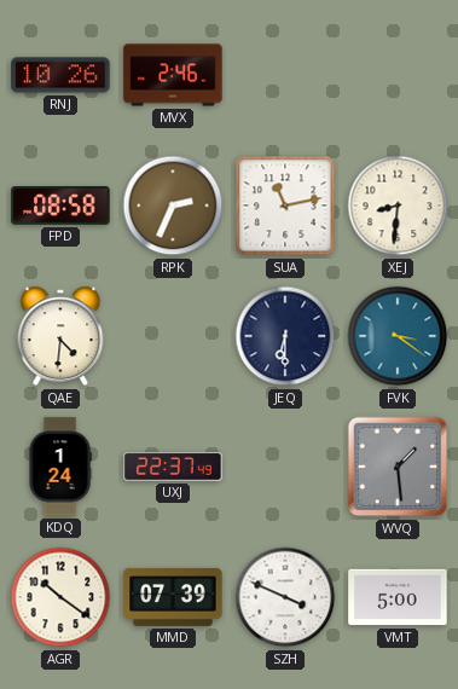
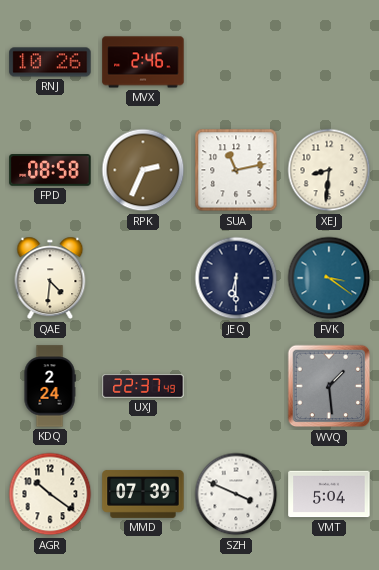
KDQ: 1:24 -> 2:24 (50, 386)
VMT: 5:00 -> 5:04 (329, 494)
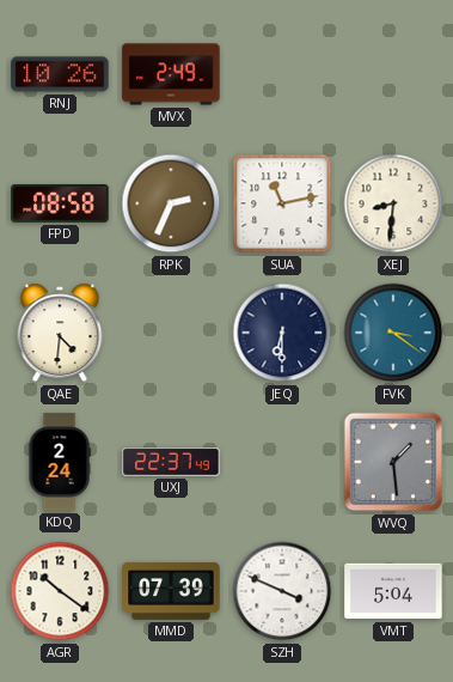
MVX: 2:46 -> 2:49 (171, 74)
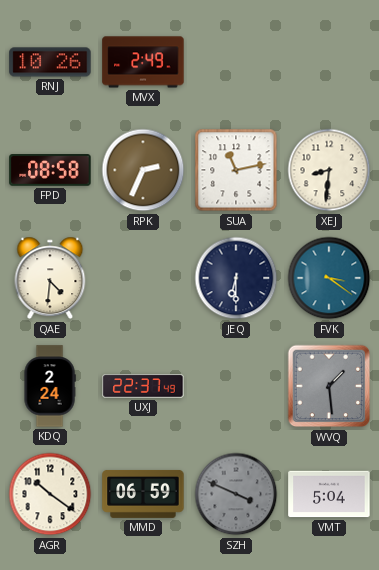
MMD: 07:39 -> 06:59 (143, 494)
SZH dial: white -> grey (236, 494)
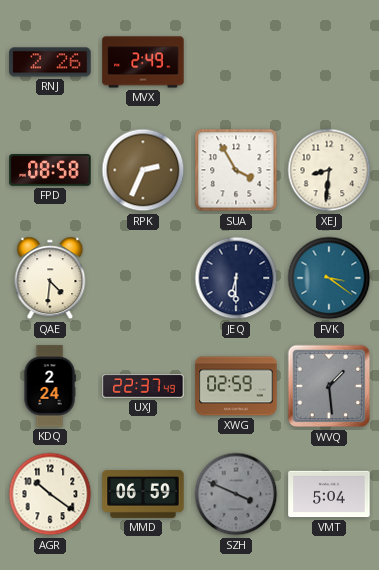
RNJ: 10:26 -> 2:26 (50, 62)
SUA: 11:13 -> 3:55 (236, 170)
XWG: none -> 02:59 (236, 386)
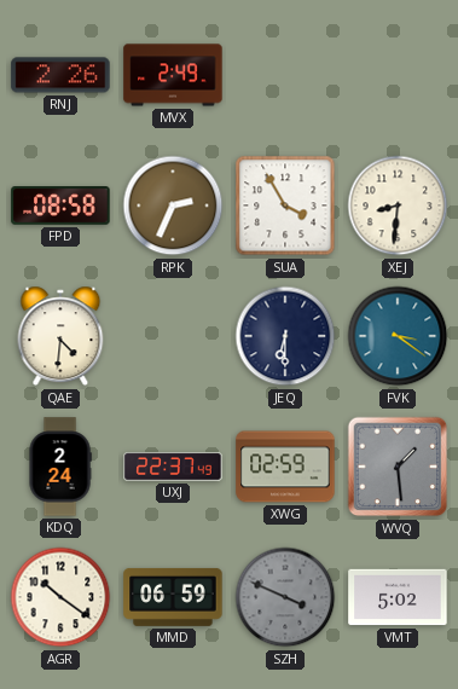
VMT: 5:04 -> 5:02 (398, 597)
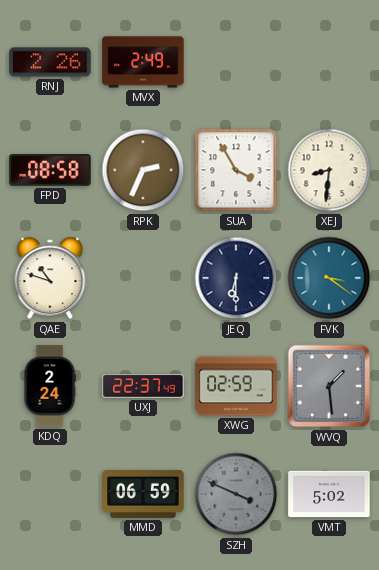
QAE: 4:31 -> 10:48 (50, 278)
AGR: 10:21 -> none (60, 597)
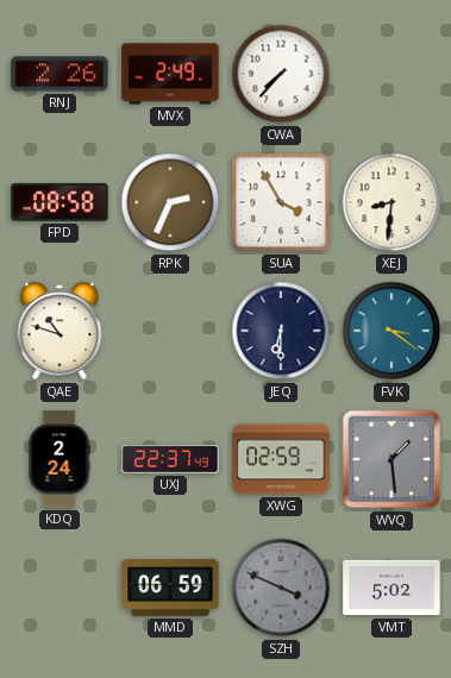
CWA: none -> 7:37 (281, 74)
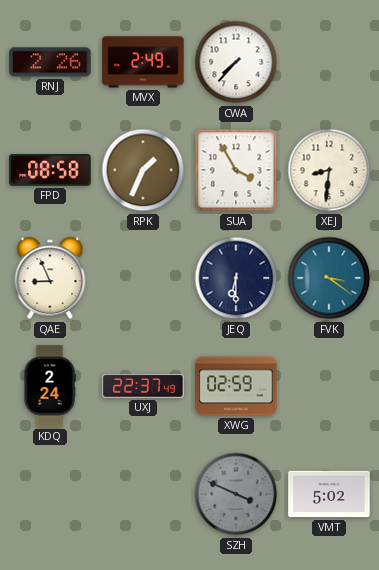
RPK: 2:34 -> 1:34 (143, 170)
QAE: 10:48 -> 8:56 (50, 278)
WVQ: 1:29 -> none (392, 459)
MMD: 06:59 -> none (170, 588)
